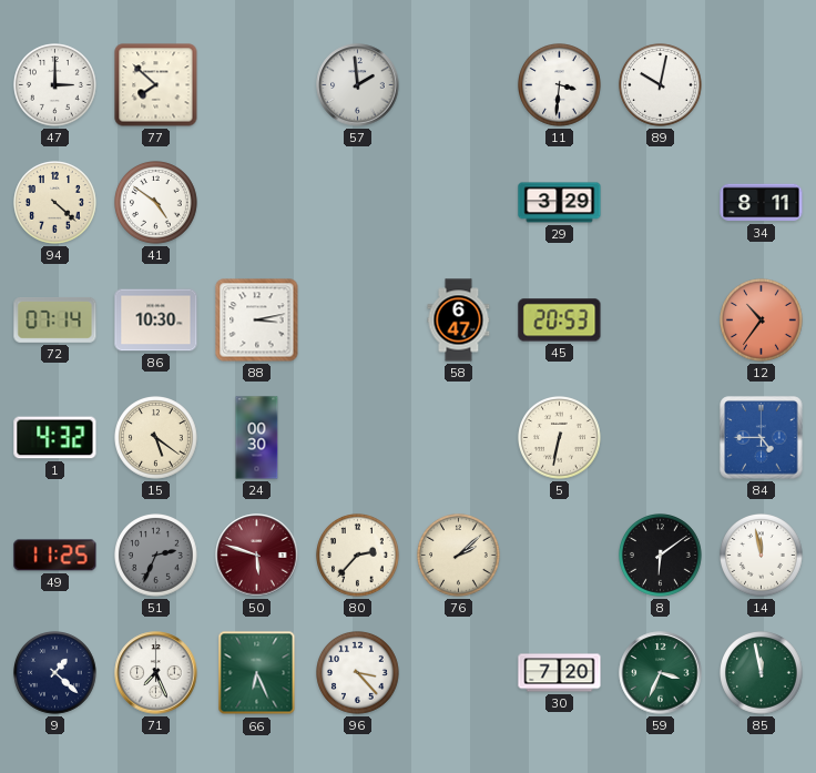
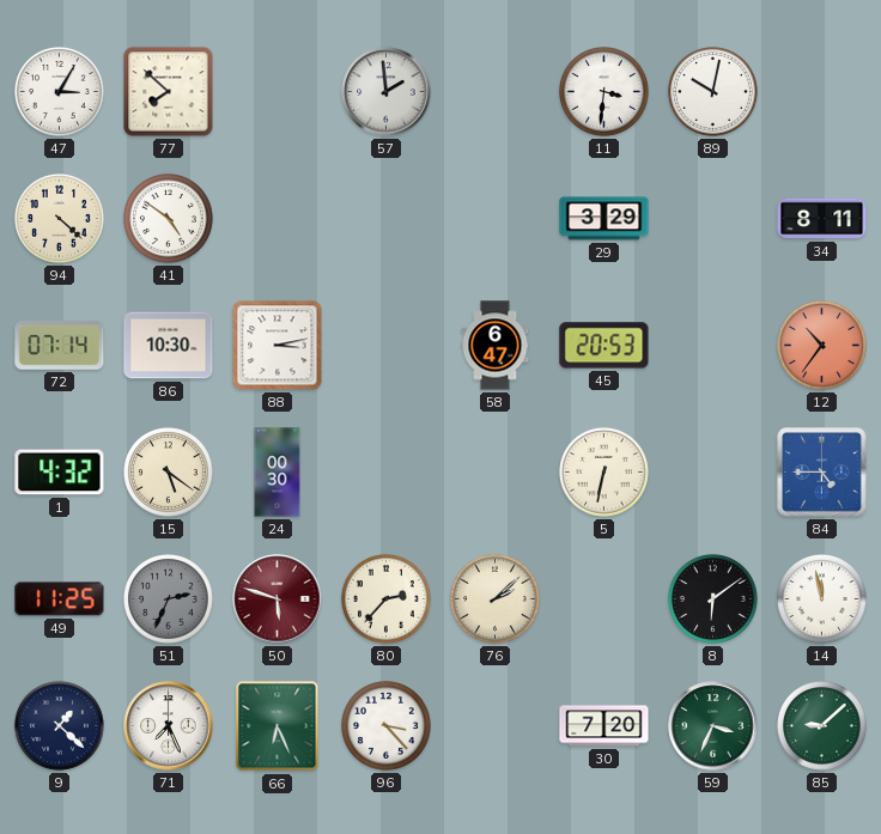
47: 3:00 -> 3:05 (60, 92)
85: 11:58 -> 9:08 (822, 726)
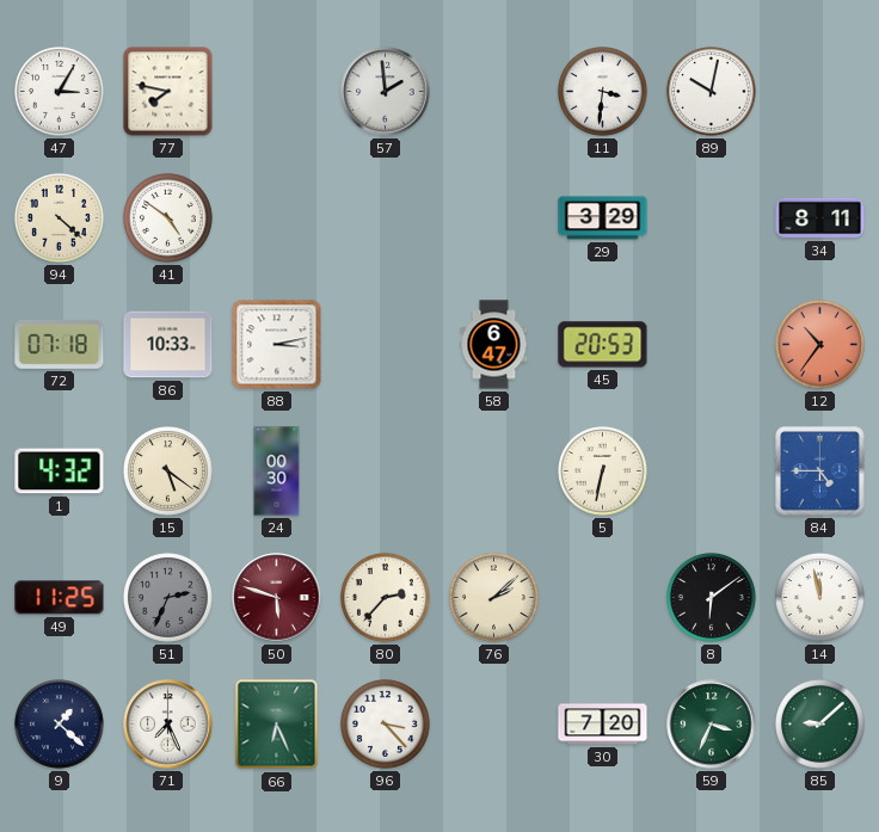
77: 7:52 -> 7:47 (168, 92)
72: 07:14 -> 07:18 (60, 344)
86: 10:30 -> 10:33 (168, 345)
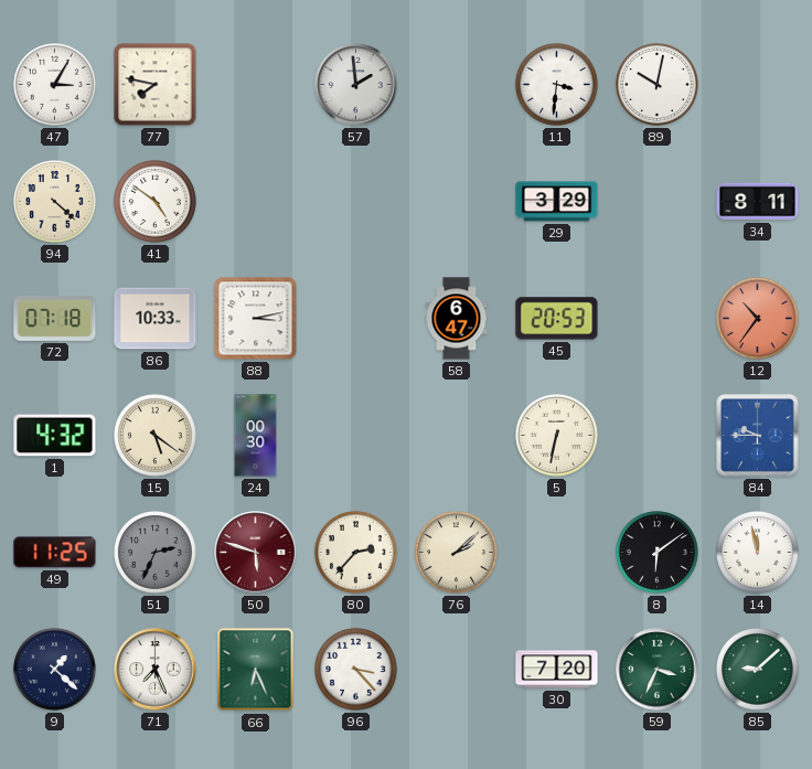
84: 4:45 -> 9:45 (758, 436)
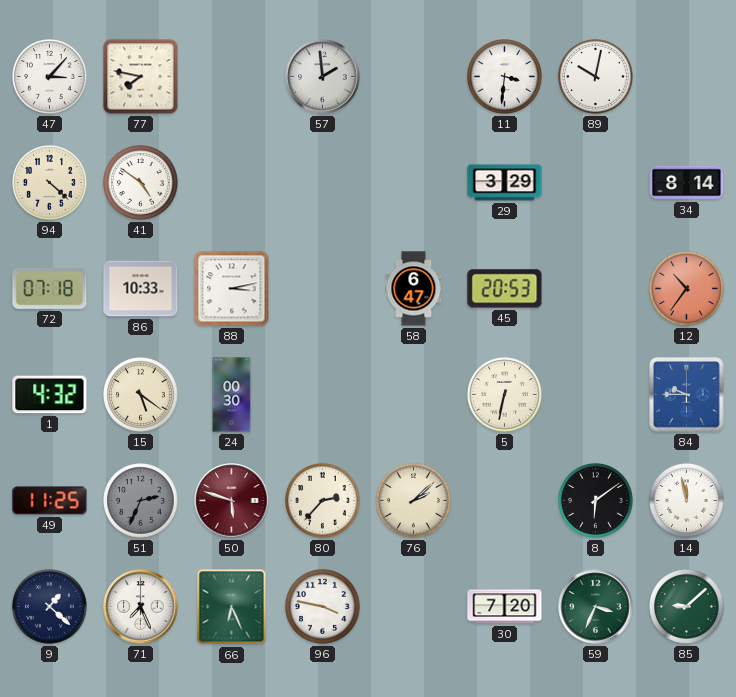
47: 3:05 -> 3:07 (50, 77)
34: 8:11 -> 8:14 (687, 183)
96: 3:23 -> 3:47 (323, 607)
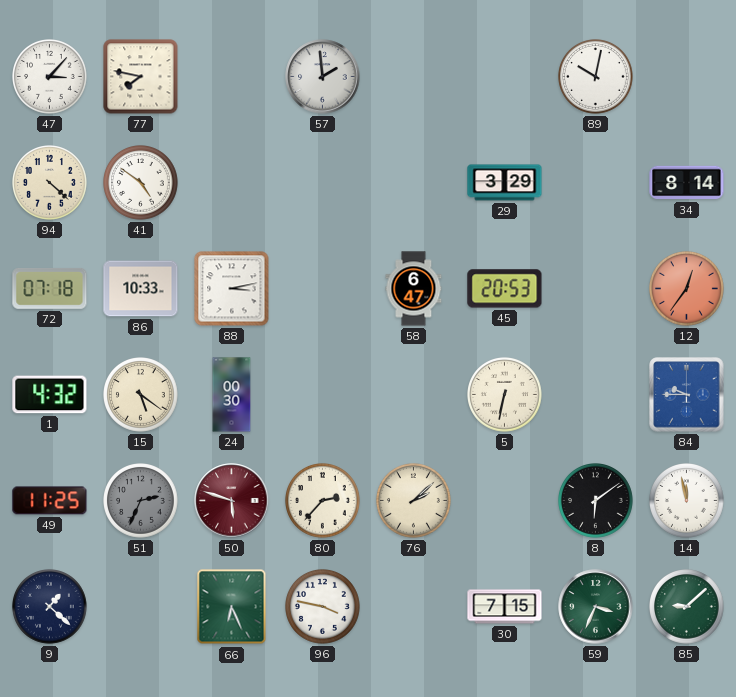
11: 3:31 -> none (505, 77)
12: 10:36 -> 12:36 (687, 289)
71: 7:26 -> none (141, 607)
30: 7:20 -> 7:15 (505, 607)
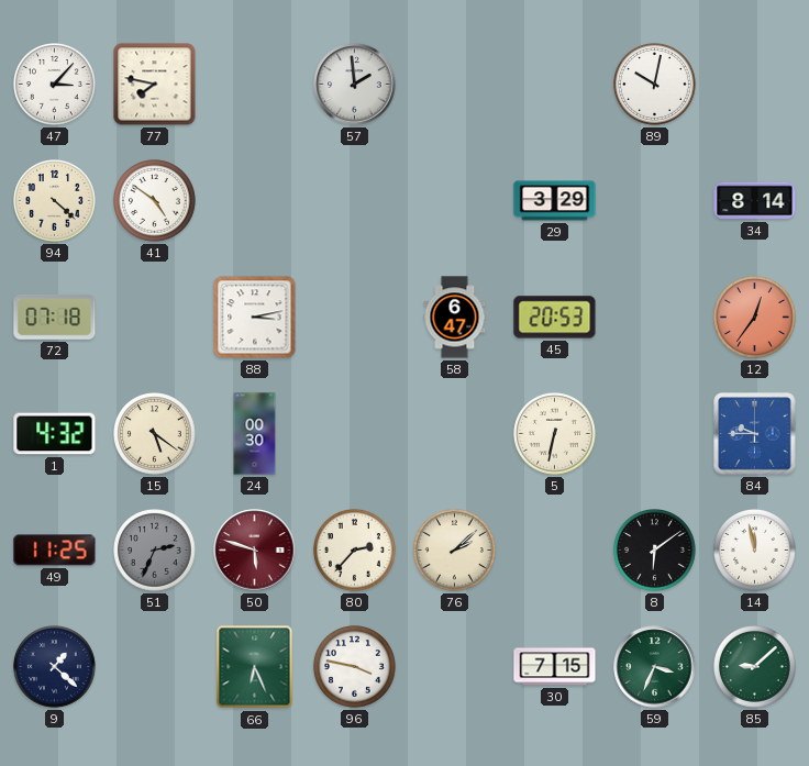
86: 10:33 -> none (141, 289)
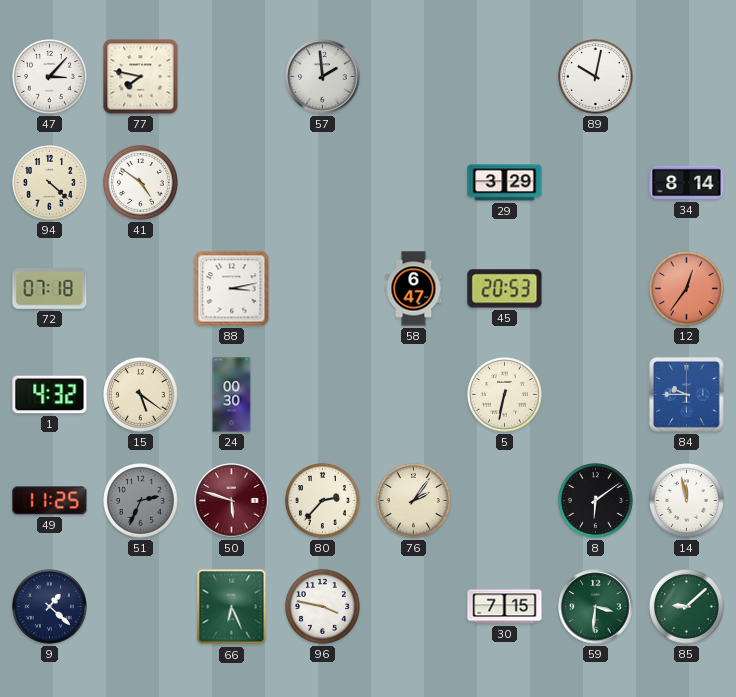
76: 2:08 -> 2:06 (414, 501)
59: 3:34 -> 3:31 (596, 607)
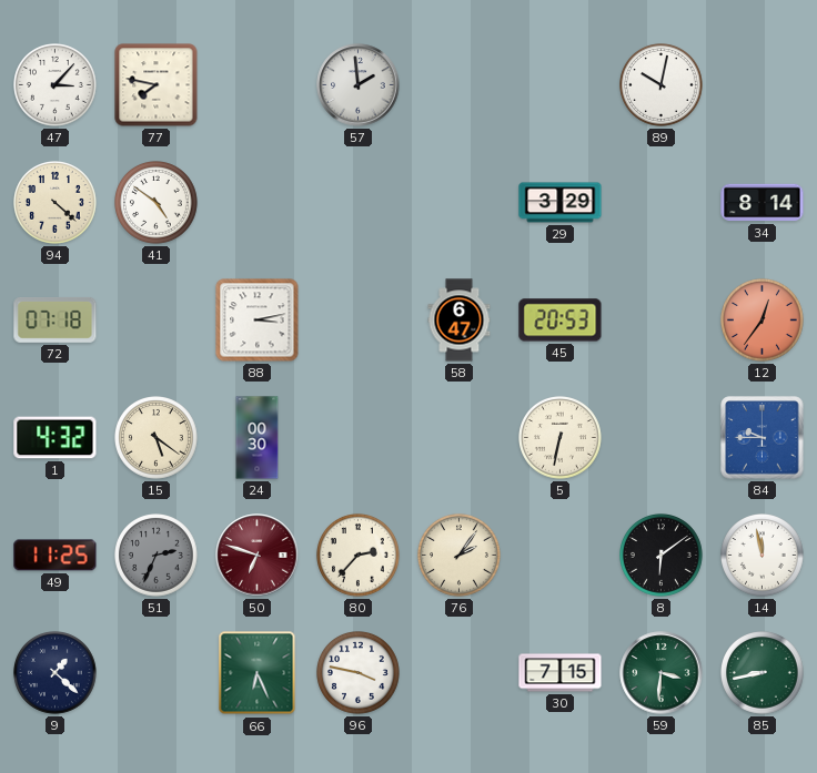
50: 5:48 -> 6:48 (258, 556)
85: 9:08 -> 8:43 (763, 673)
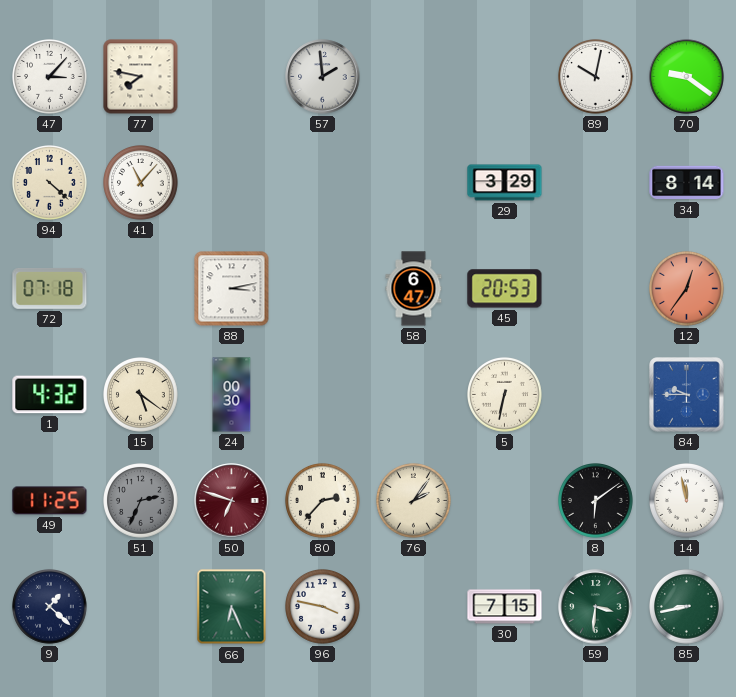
70: none -> 9:21 (687, 77)
41: 4:51 -> 11:07 (141, 183)
